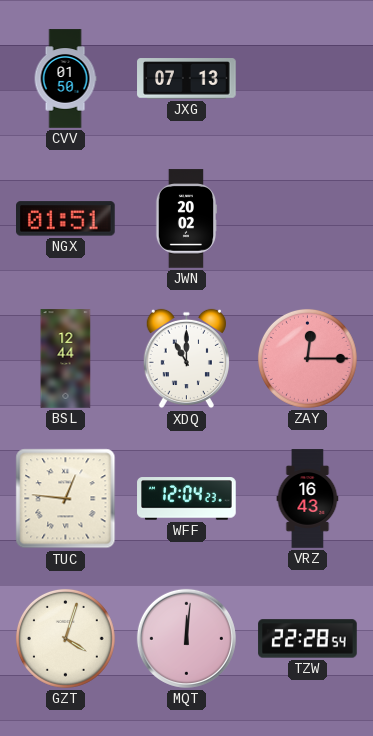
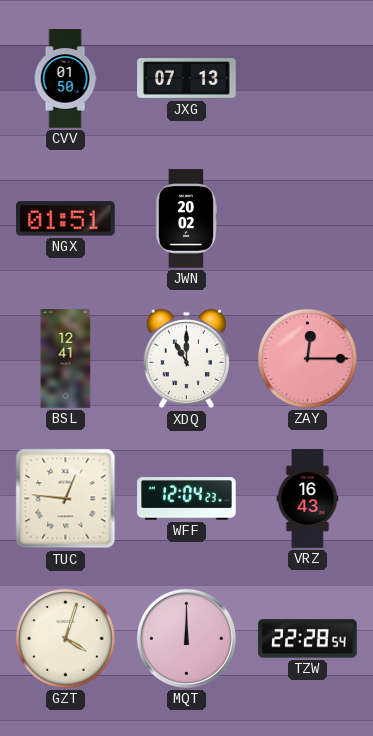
BSL: 12:44 -> 12:41 (66, 359)
MQT: 12:01 -> 12:00 (186, 638)
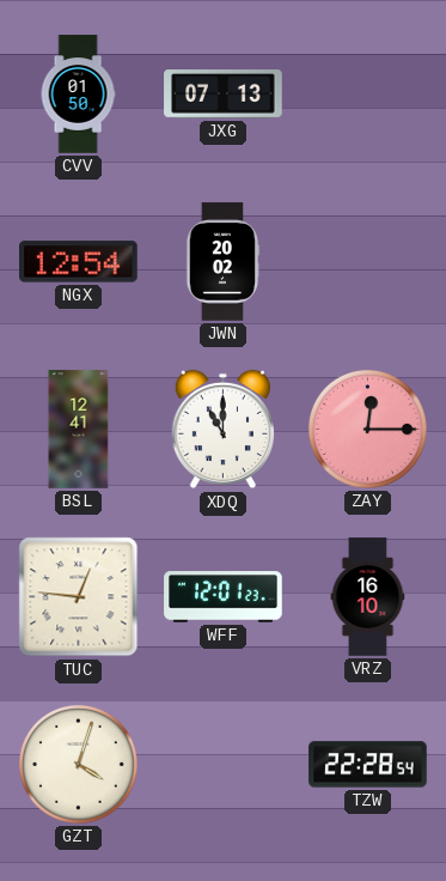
NGX: 01:51 -> 12:54 (79, 262)
WFF: 12:04 -> 12:01 (224, 597)
VRZ: 16:43 -> 16:10 (368, 597)
MQT: 12:00 -> none (186, 638)
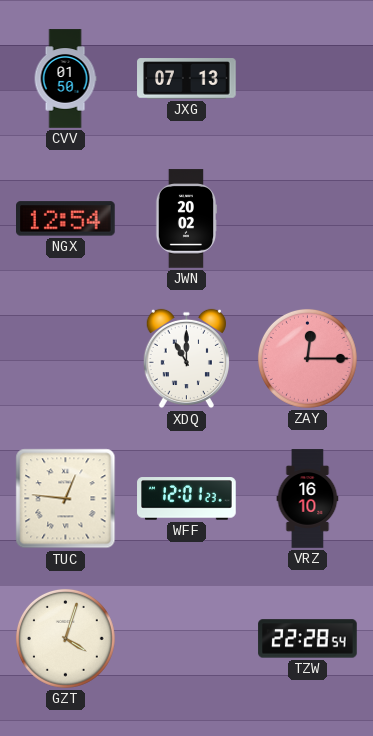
BSL: 12:41 -> none (79, 430)
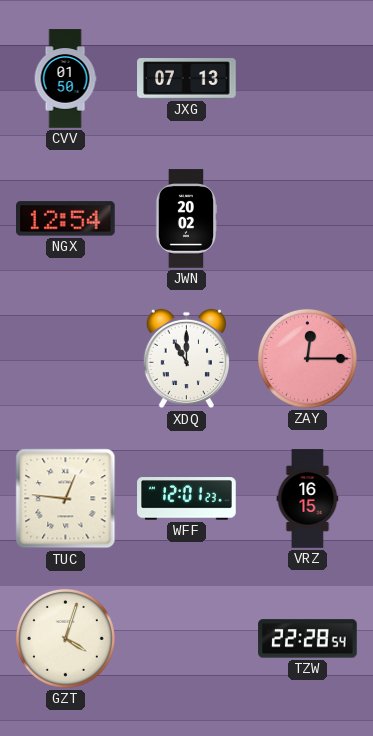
VRZ: 16:10 -> 16:15 (308, 499)
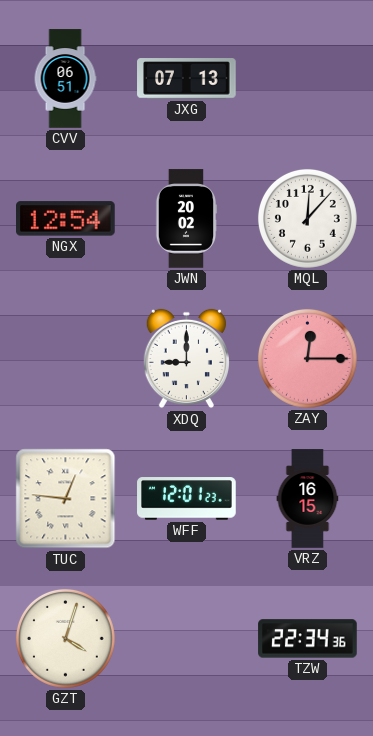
CVV: 01:50 -> 06:51 (65, 79)
MQL: none -> 12:07 (307, 218)
XDQ: 11:00 -> 9:00 (186, 359)
TZW: 22:28 -> 22:34 (308, 639)
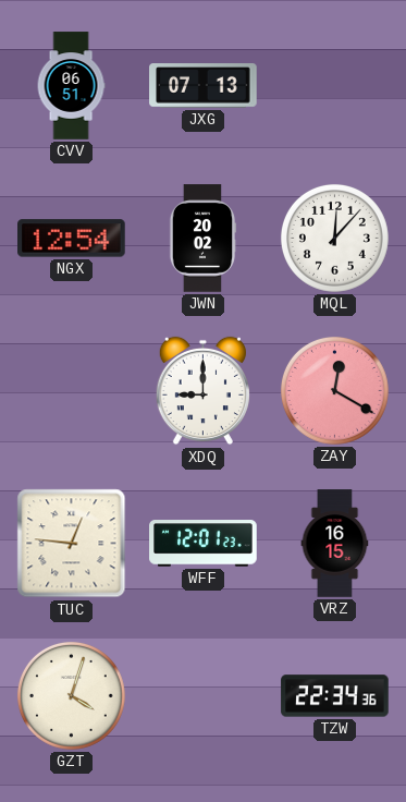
ZAY: 12:15 -> 12:20 (334, 390)
